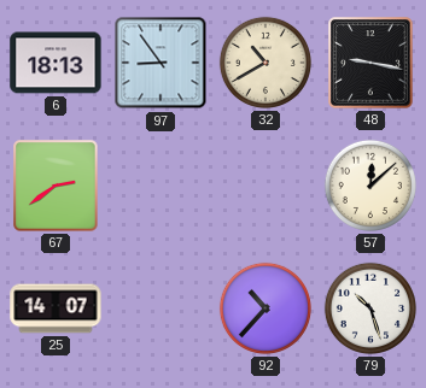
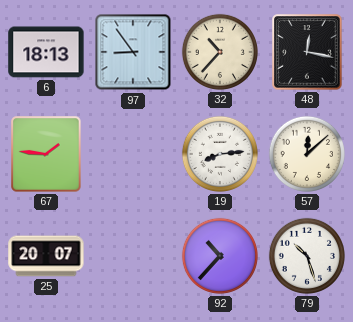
32: 10:40 -> 10:37 (220, 52)
48: 9:17 -> 12:17 (307, 52)
67: 2:39 -> 1:46 (46, 154)
19: none -> 8:14 (220, 154)
25: 14:07 -> 20:07 (46, 256)
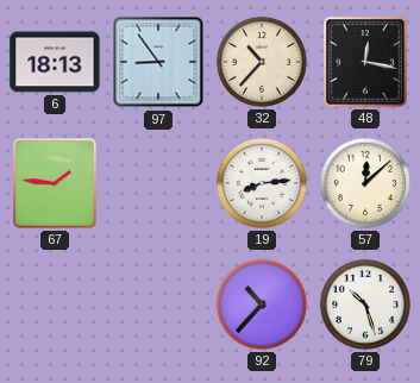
25: 20:07 -> none (46, 256)
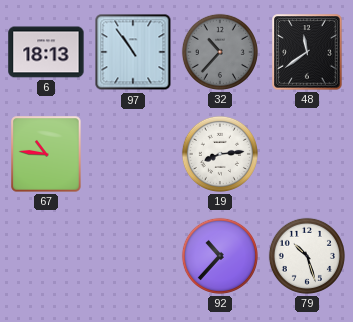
97: 8:54 -> 10:54 (133, 52)
32 dial: cream -> grey (220, 52)
48: 12:17 -> 11:39 (307, 52)
67: 1:46 -> 10:46 (46, 154)
57: 12:08 -> none (365, 183)
